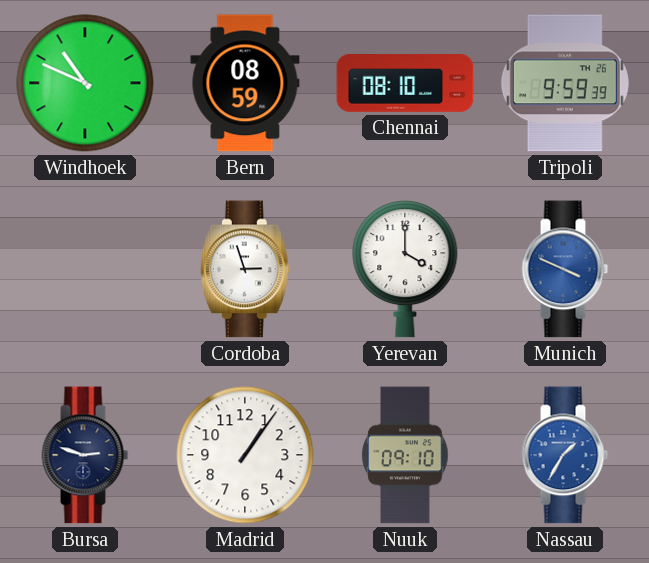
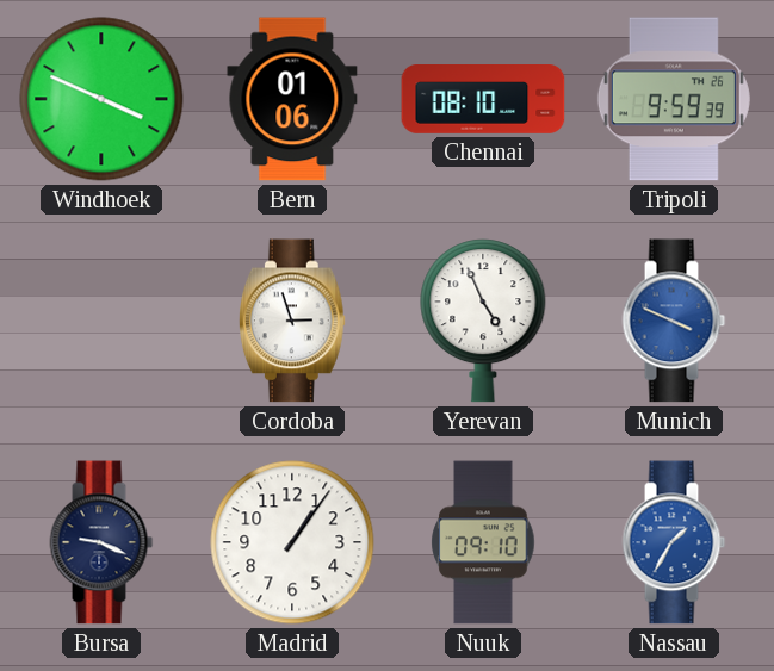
Windhoek: 10:49 -> 3:49 (101, 99)
Bern: 08:59 -> 01:06 (292, 99)
Yerevan: 4:00 -> 4:56 (483, 321)
Bursa: 2:48 -> 9:19 (101, 542)
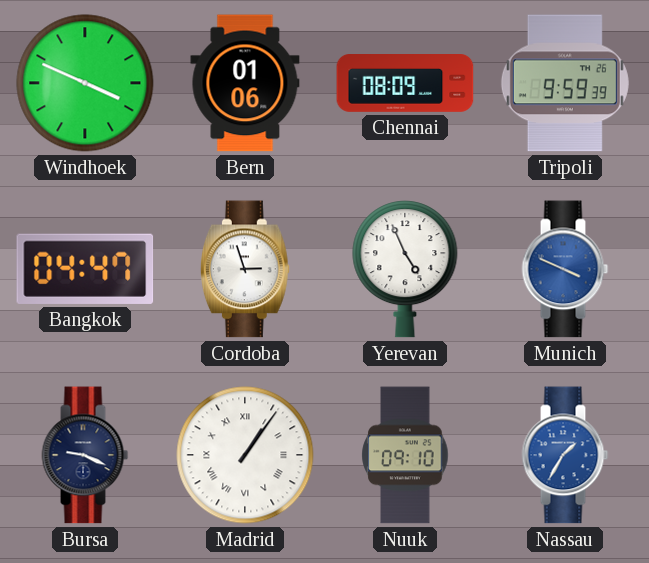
Chennai: 08:10 -> 08:09 (405, 84)
Bangkok: none -> 04:47 (85, 269)
Madrid numerals: Arabic -> Roman (245, 455)
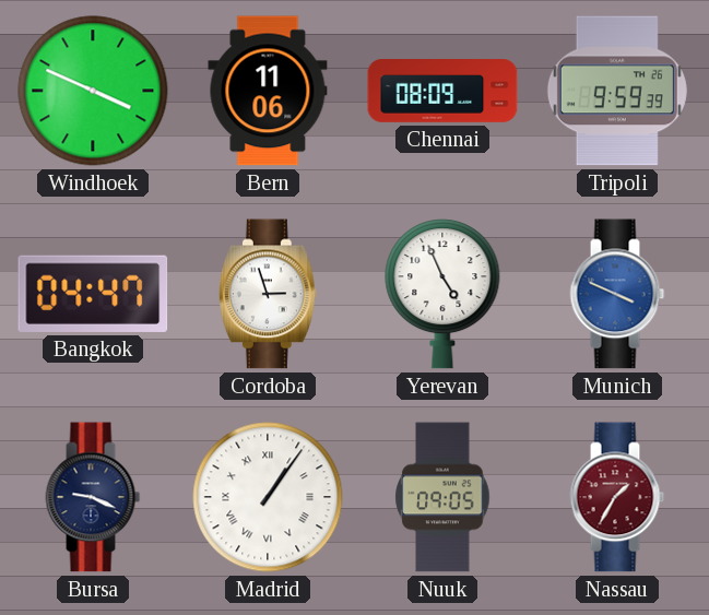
Bern: 01:06 -> 11:06 (268, 91)
Nuuk: 09:10 -> 09:05 (442, 497)
Nassau dial: blue -> burgundy (617, 497)
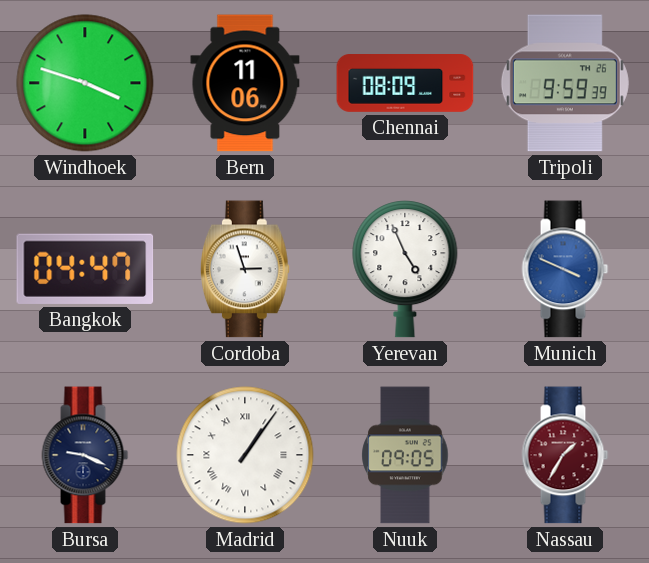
Windhoek: 3:49 -> 3:48 (85, 83)
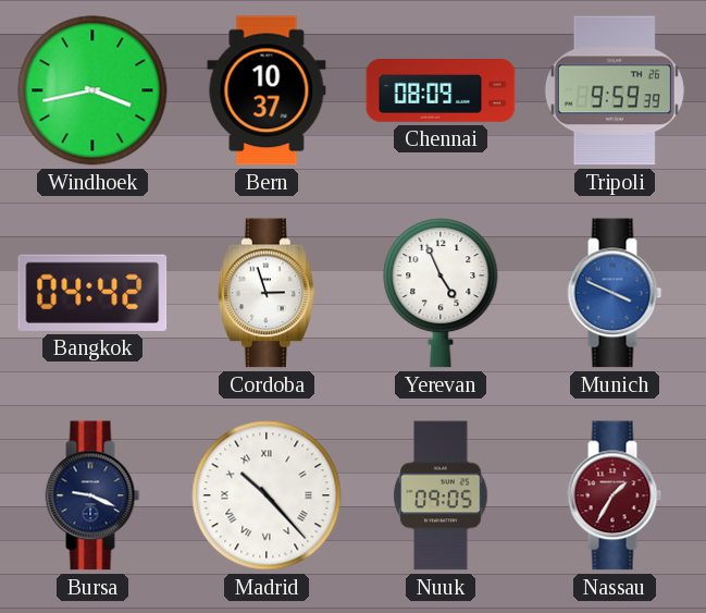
Windhoek: 3:48 -> 3:43 (92, 90)
Bern: 11:06 -> 10:37 (267, 90)
Bangkok: 04:47 -> 04:42 (92, 293)
Madrid: 1:06 -> 10:23 (267, 495)
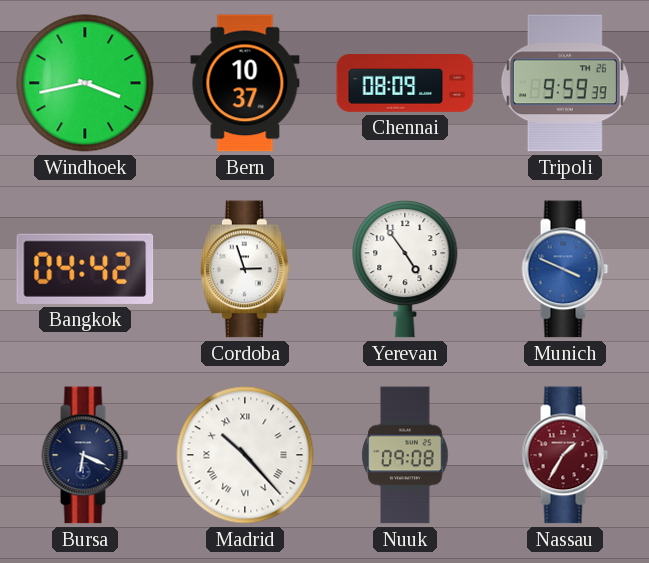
Yerevan: 4:56 -> 4:54 (405, 269)
Bursa: 9:19 -> 6:19 (85, 455)
Nuuk: 09:05 -> 09:08 (405, 455)
